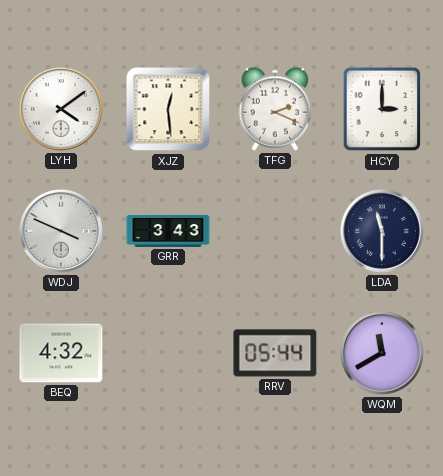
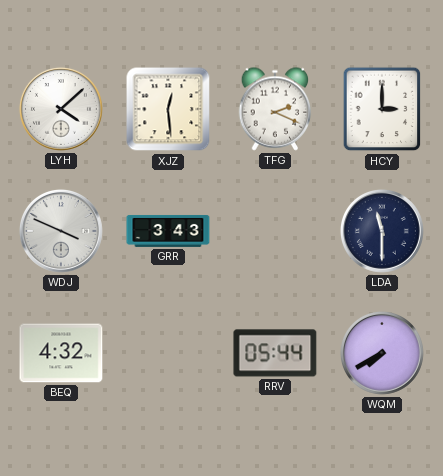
LYH: 4:09 -> 4:08 (61, 109)
WQM: 11:40 -> 7:40 (382, 353)
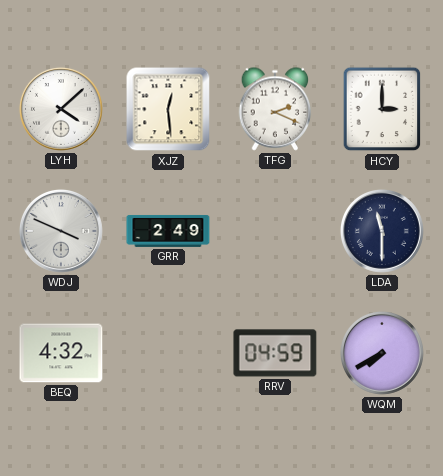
GRR: 3:43 -> 2:49 (168, 231)
RRV: 05:44 -> 04:59 (275, 353)
